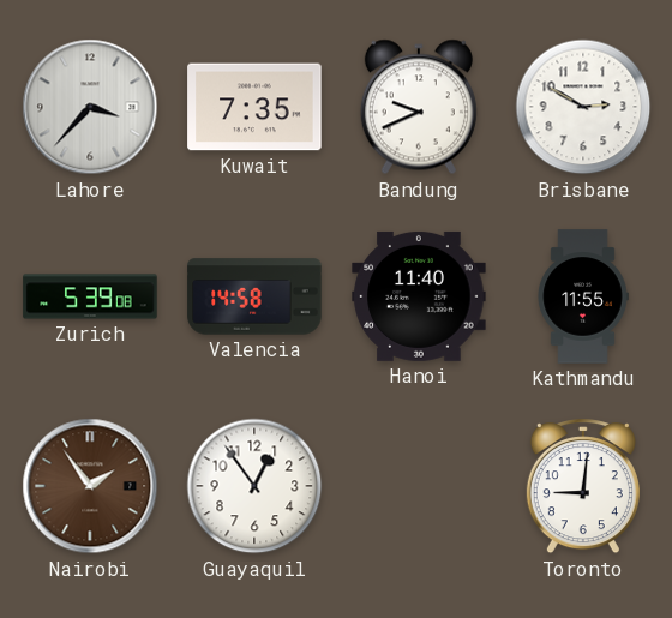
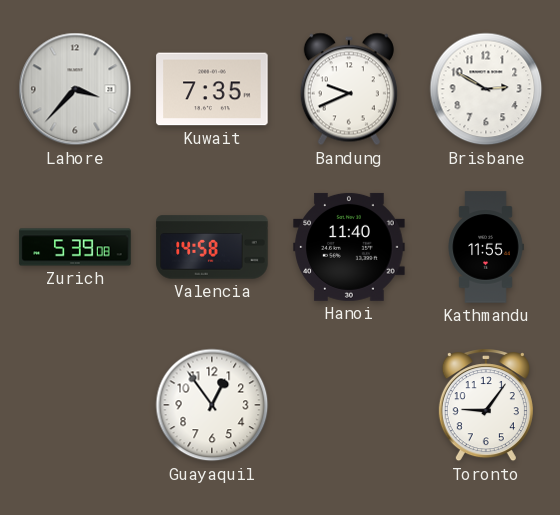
Nairobi: 1:54 -> none (90, 486)
Toronto: 9:01 -> 9:06 (486, 406)
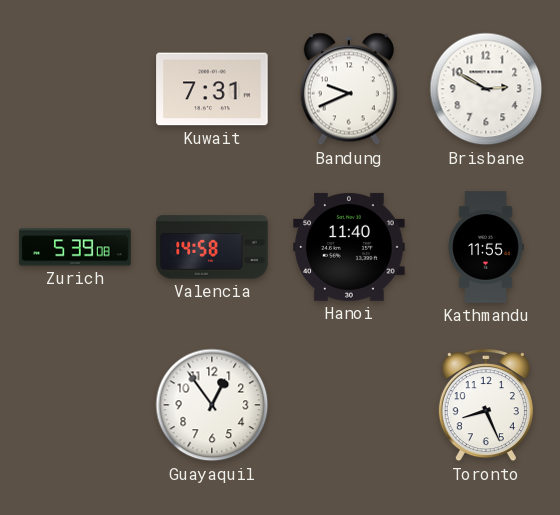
Lahore: 3:37 -> none (75, 89)
Kuwait: 7:35 -> 7:31 (212, 89)
Toronto: 9:06 -> 8:26 (486, 406)
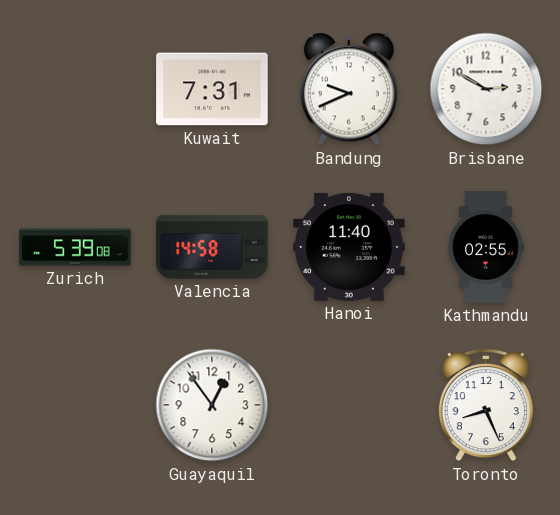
Kathmandu: 11:55 -> 02:55 (486, 247)
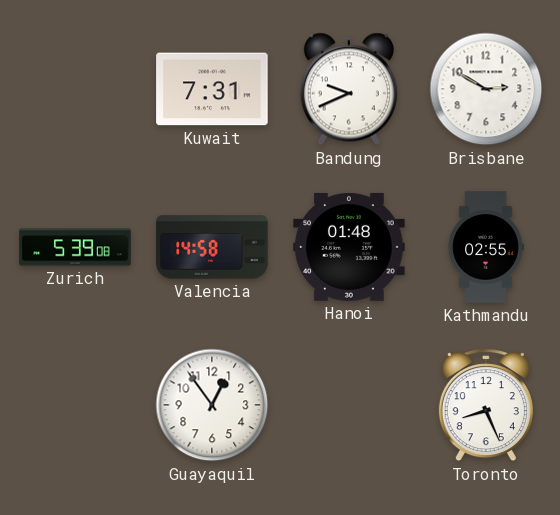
Hanoi: 11:40 -> 01:48 (349, 247)
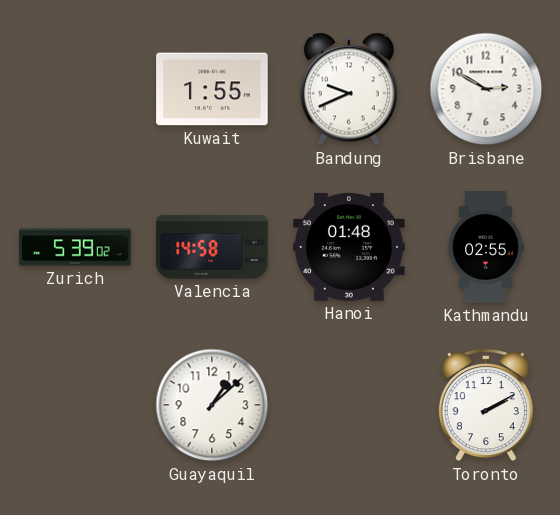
Kuwait: 7:31 -> 1:55 (212, 89)
Zurich: 5:39:08 -> 5:39:02 (75, 247)
Guayaquil: 12:54 -> 1:08 (212, 405)
Toronto: 8:26 -> 2:10 (486, 406)
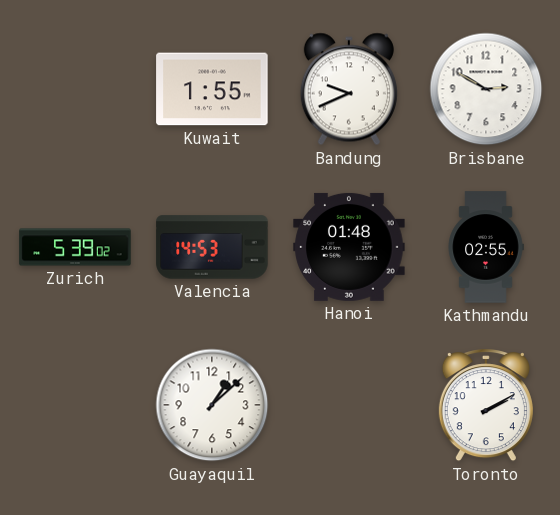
Valencia: 14:58 -> 14:53 (212, 247)
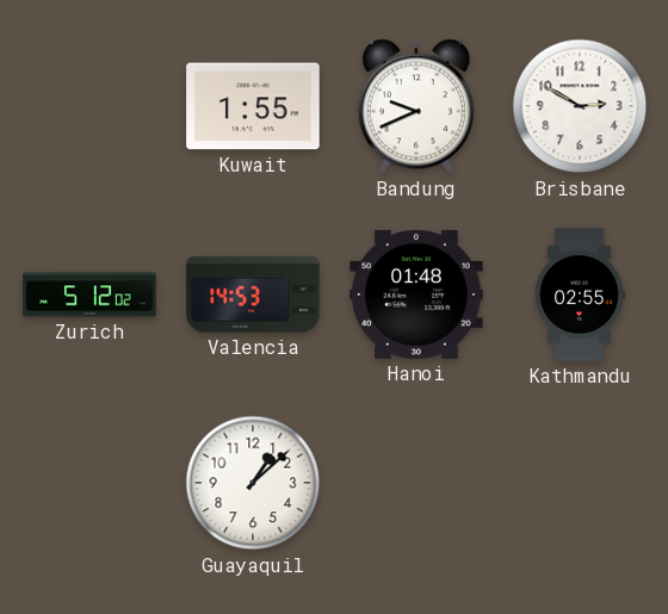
Zurich: 5:39 -> 5:12 (89, 294)
Toronto: 2:10 -> none (486, 406)
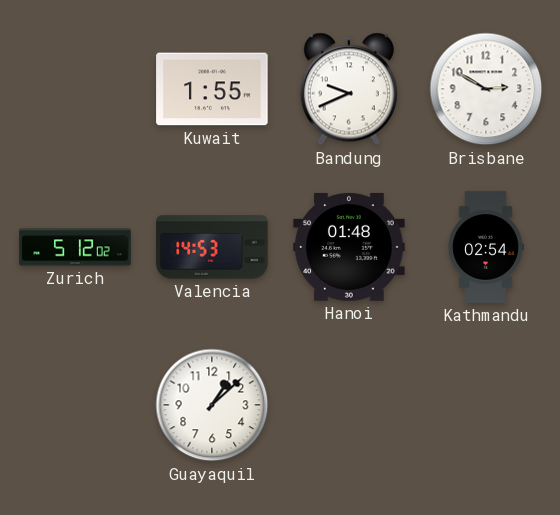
Kathmandu: 02:55 -> 02:54 (486, 247)
